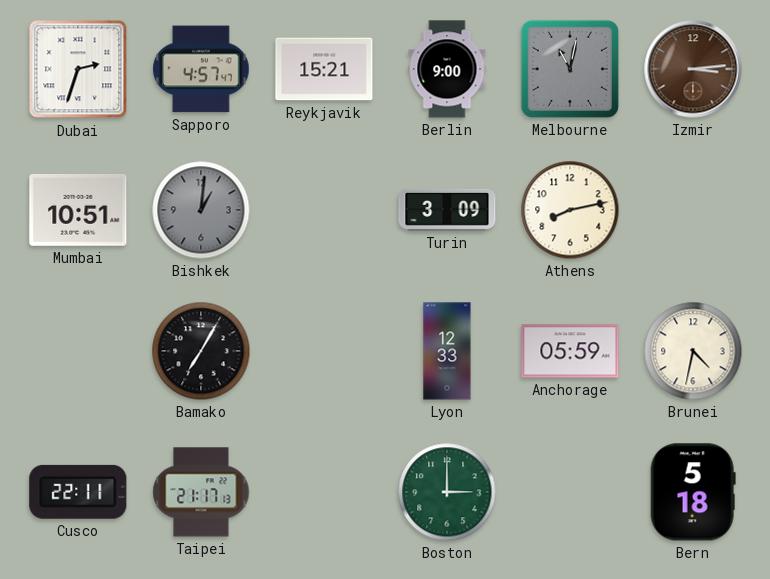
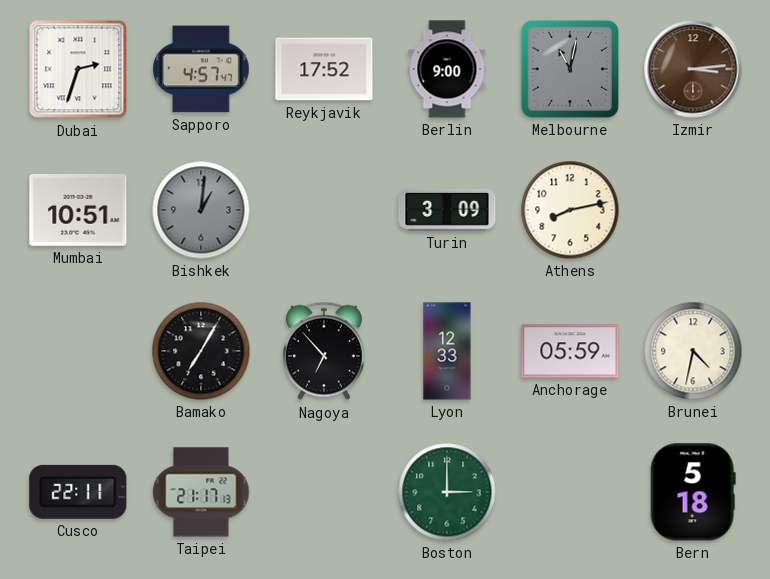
Reykjavik: 15:21 -> 17:52 (324, 69)
Nagoya: none -> 6:53 (324, 351)
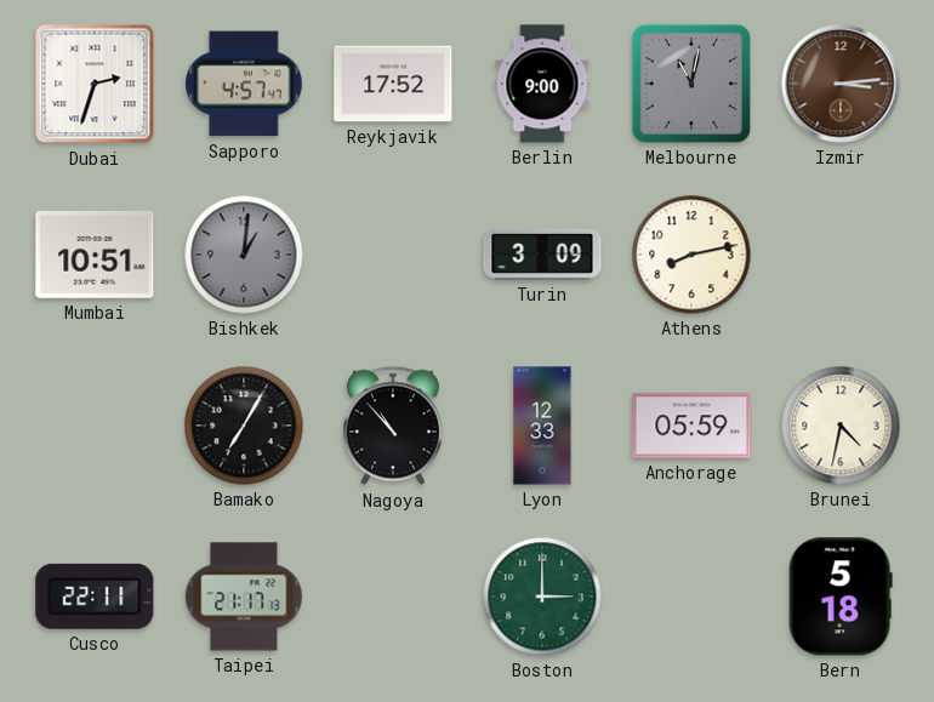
Nagoya: 6:53 -> 10:53 (393, 426)
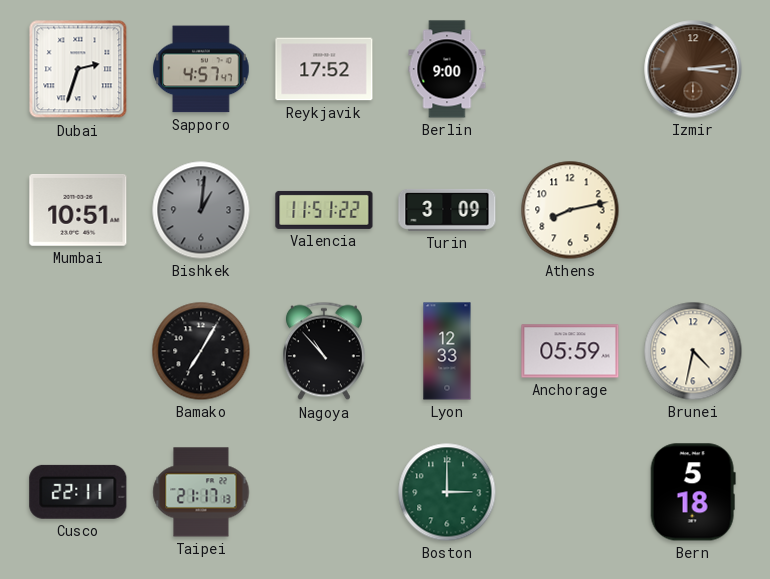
Melbourne: 11:02 -> none (691, 84)
Valencia: none -> 11:51 (324, 210)
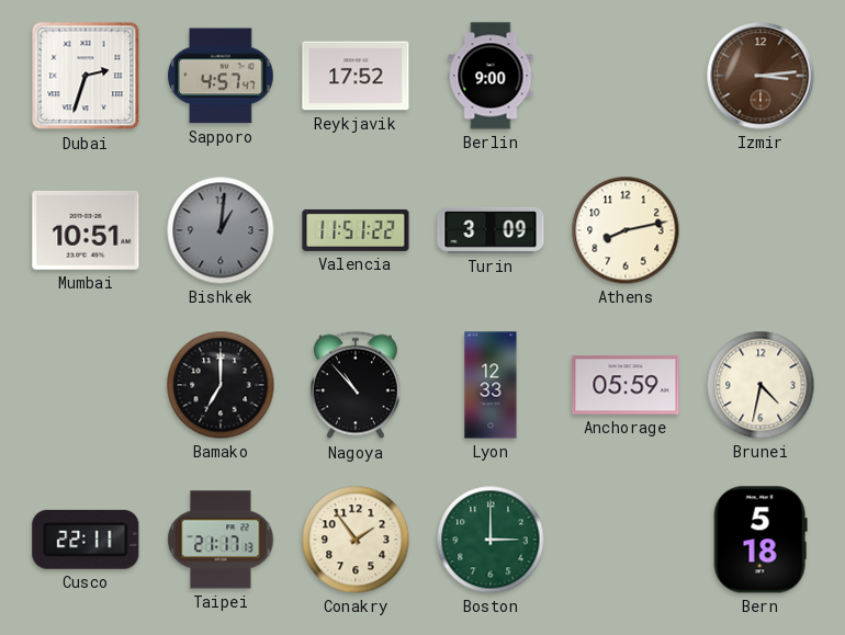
Bamako: 7:05 -> 7:00 (221, 385)
Conakry: none -> 1:54 (356, 540)
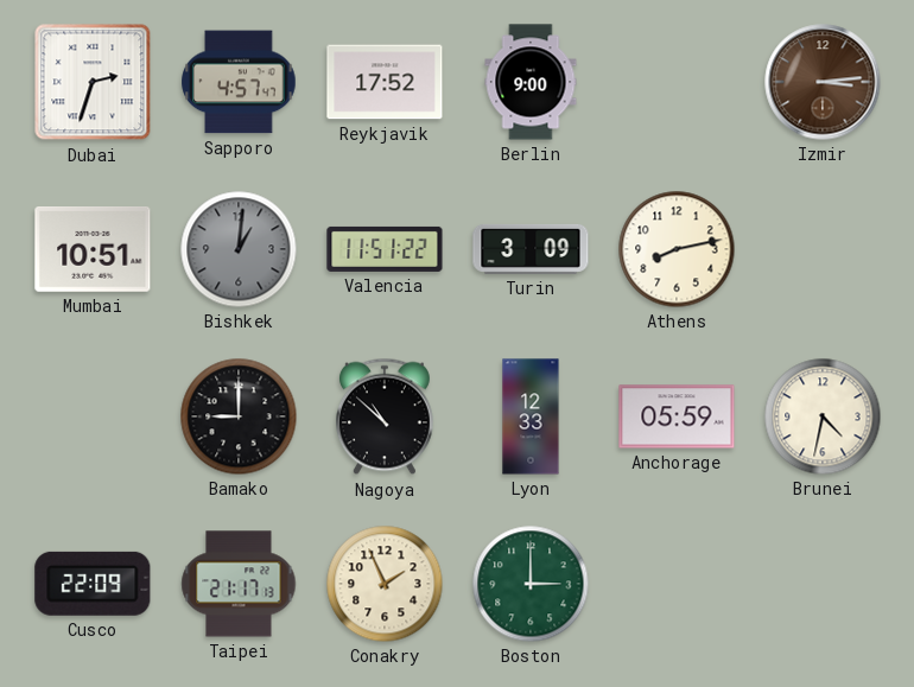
Bamako: 7:00 -> 9:00 (239, 416)
Nagoya: 10:53 -> 10:52 (385, 416)
Cusco: 22:11 -> 22:09 (93, 584)
Conakry: 1:54 -> 1:56 (385, 584)
Bern: 5:18 -> none (760, 540)
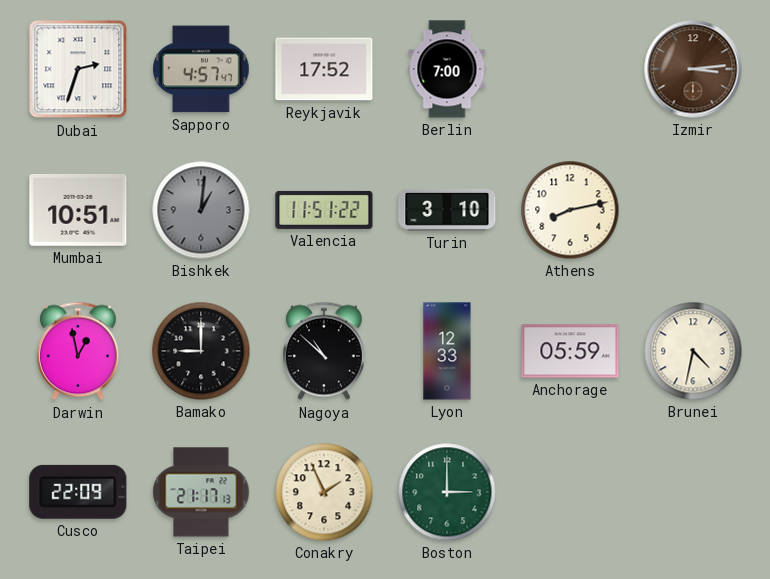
Berlin: 9:00 -> 7:00 (447, 69)
Turin: 3:09 -> 3:10 (447, 210)
Darwin: none -> 12:58 (78, 351)
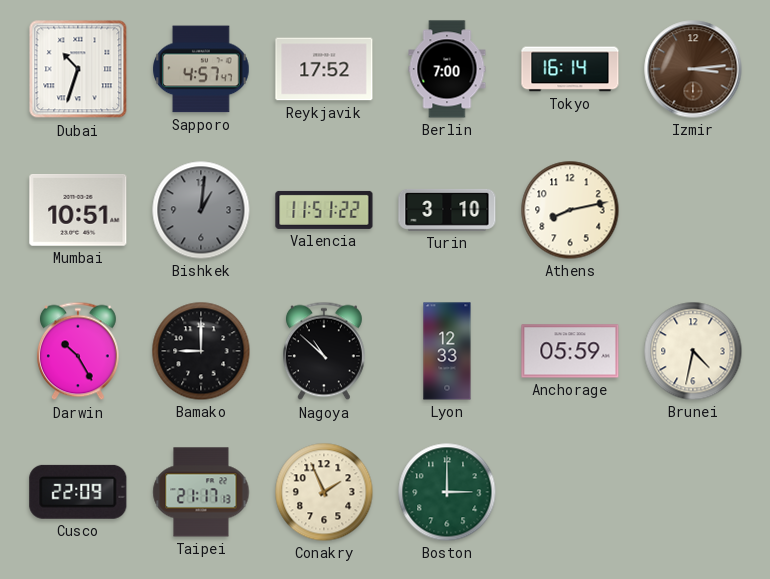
Dubai: 2:33 -> 10:33 (78, 69)
Tokyo: none -> 16:14 (570, 69)
Darwin: 12:58 -> 10:25 (78, 351)
